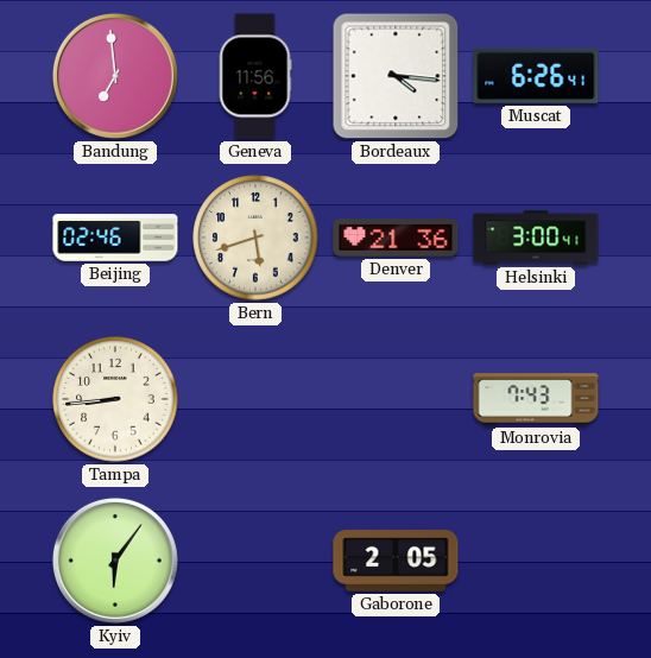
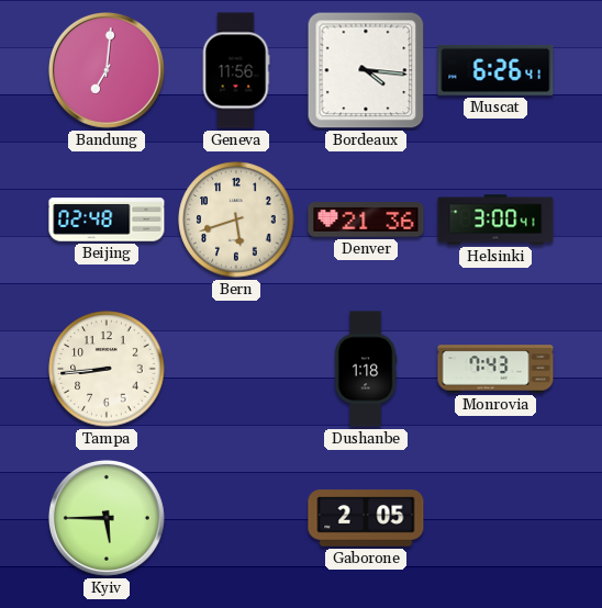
Bandung: 6:59 -> 7:01 (107, 70)
Beijing: 02:46 -> 02:48 (107, 219)
Dushanbe: none -> 1:18 (366, 369)
Kyiv: 6:06 -> 5:45 (107, 518)
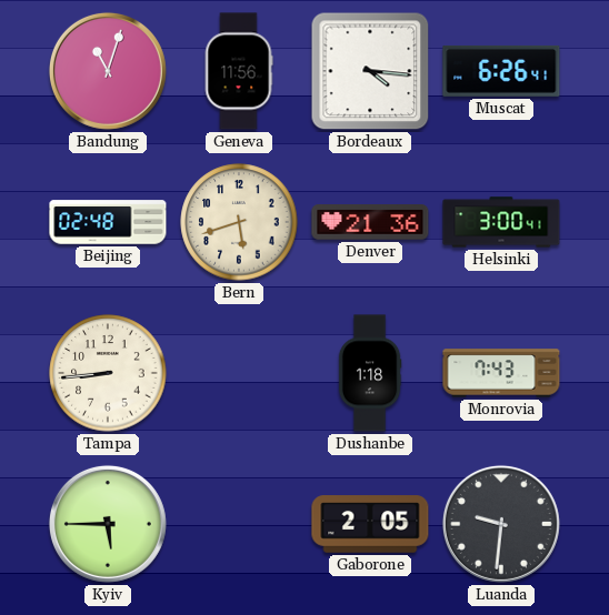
Bandung: 7:01 -> 11:03 (108, 71)
Luanda: none -> 9:31 (501, 524)
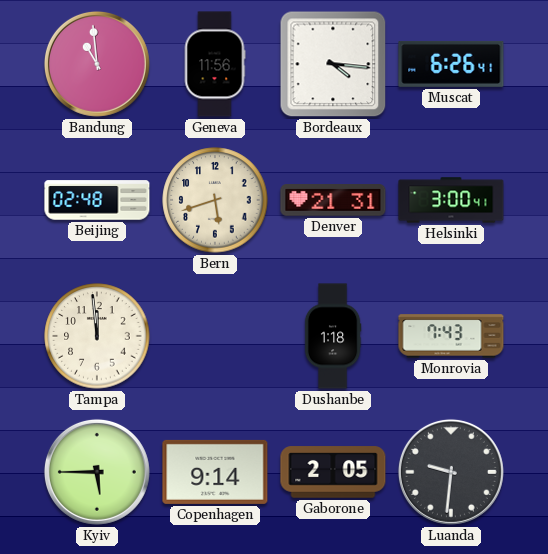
Bandung: 11:03 -> 10:59 (97, 64)
Denver: 21:36 -> 21:31 (333, 200)
Tampa: 8:44 -> 11:59 (97, 336)
Copenhagen: none -> 9:14 (215, 472)
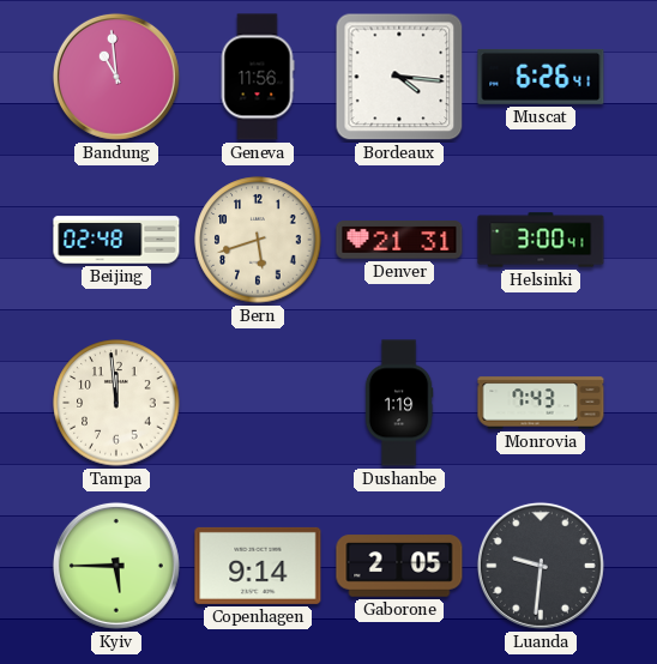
Dushanbe: 1:18 -> 1:19 (399, 403)
